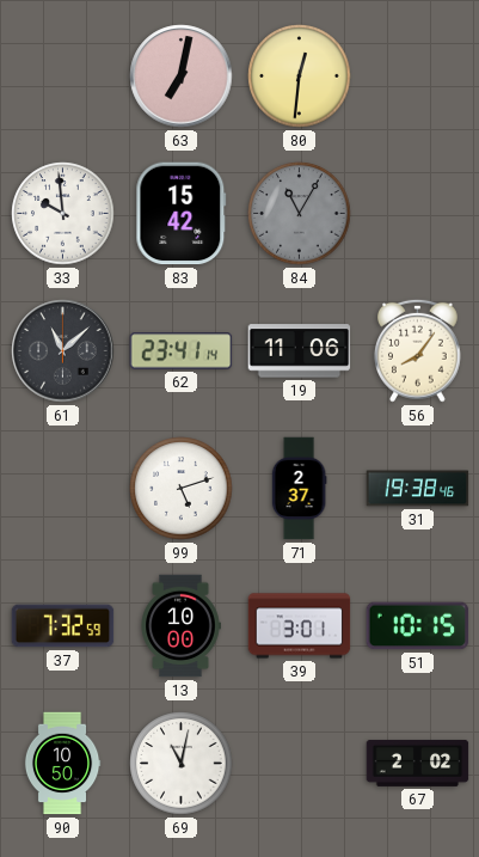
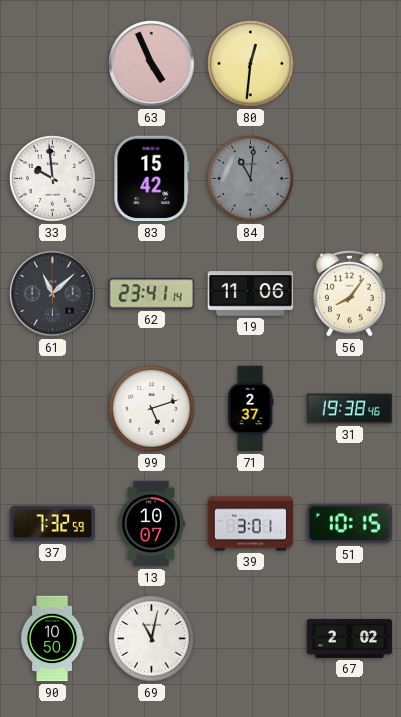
63: 7:02 -> 4:56 (152, 64)
84: 11:05 -> 11:01 (251, 179)
13: 10:00 -> 10:07 (151, 524)
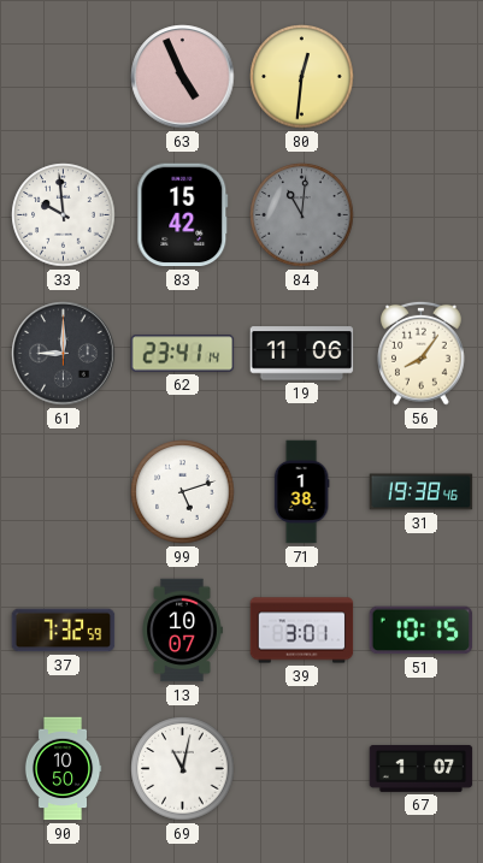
61: 11:08 -> 9:00 (64, 354)
71: 2:37 -> 1:38 (301, 492)
67: 2:02 -> 1:07 (422, 768)
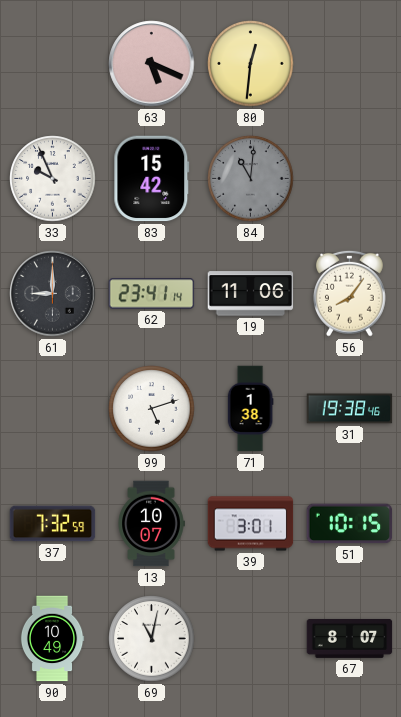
63: 4:56 -> 5:19 (152, 64)
33: 9:59 -> 9:56 (53, 179)
90: 10:50 -> 10:49 (52, 639)
67: 1:07 -> 8:07 (350, 638)
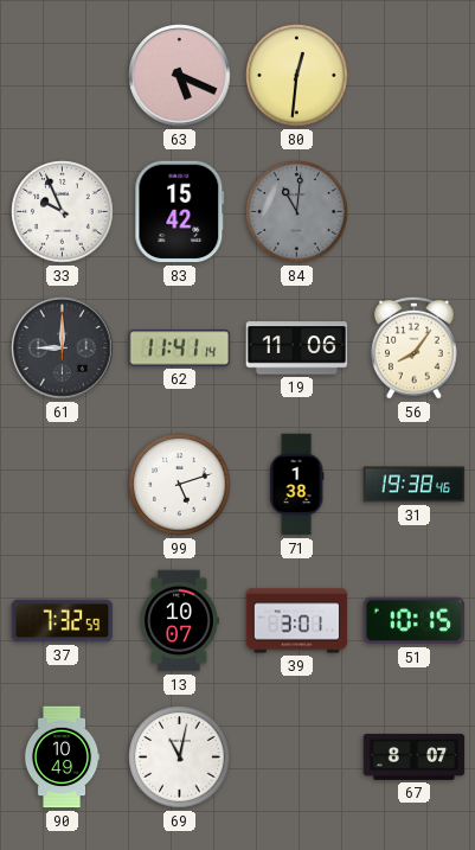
62: 23:41 -> 11:41 (180, 349)
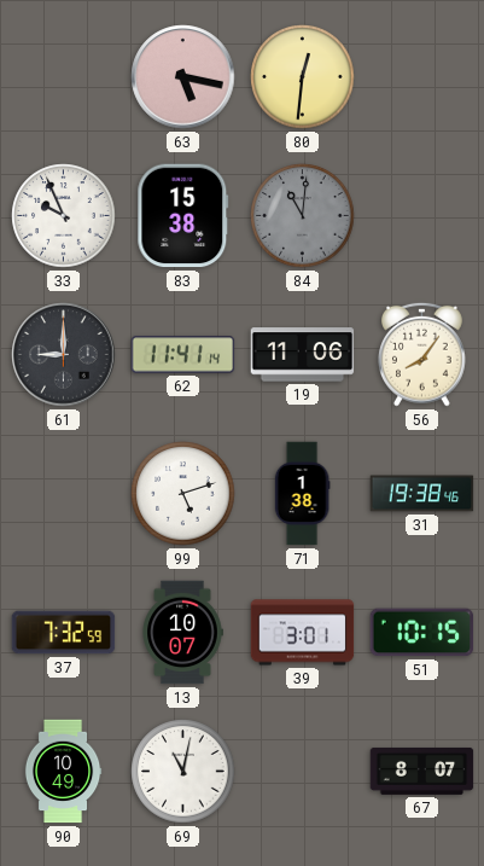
63: 5:19 -> 5:17 (183, 77)
83: 15:42 -> 15:38 (183, 216)
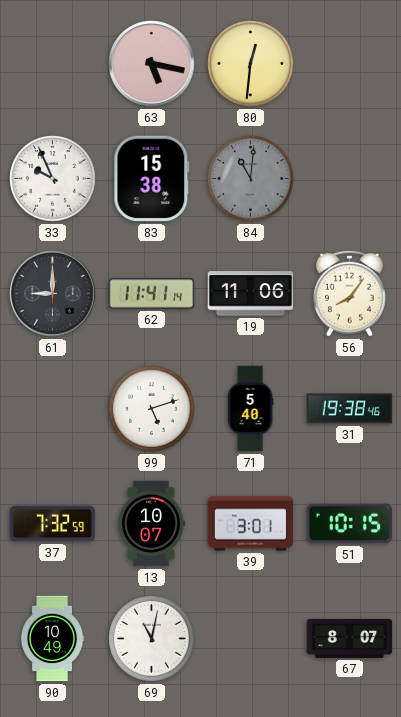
71: 1:38 -> 5:40 (250, 409)
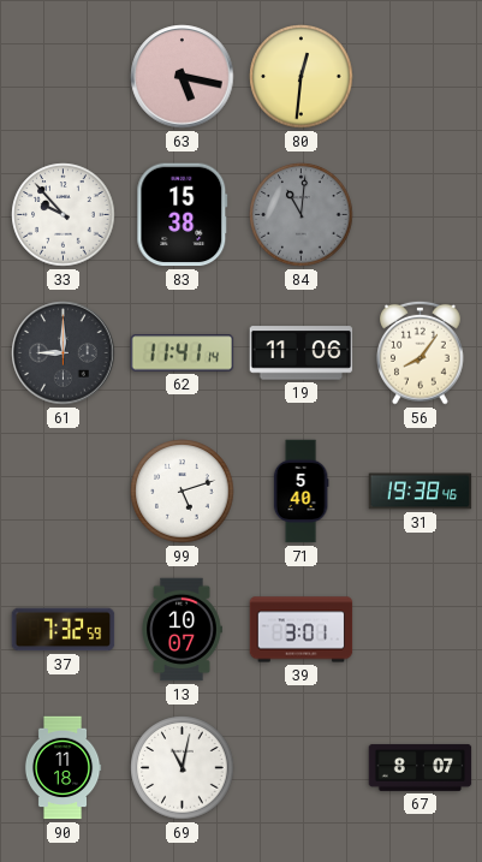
33: 9:56 -> 9:53 (64, 215)
51: 10:15 -> none (350, 524)
90: 10:49 -> 11:18 (63, 768)
